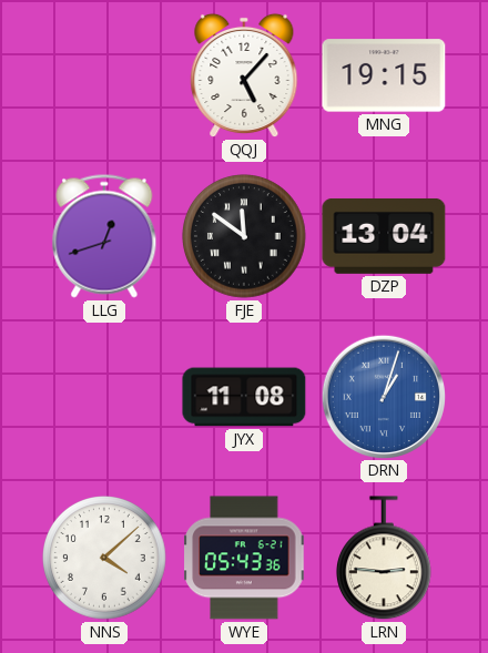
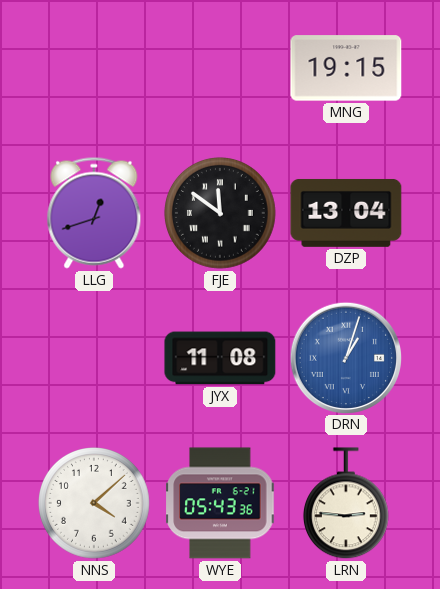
QQJ: 5:07 -> none (244, 75)
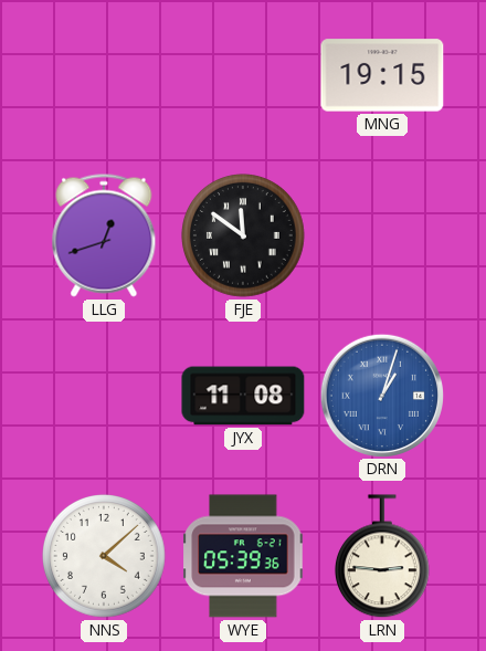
DZP: 13:04 -> none (346, 213)
WYE: 05:43 -> 05:39 (243, 556)
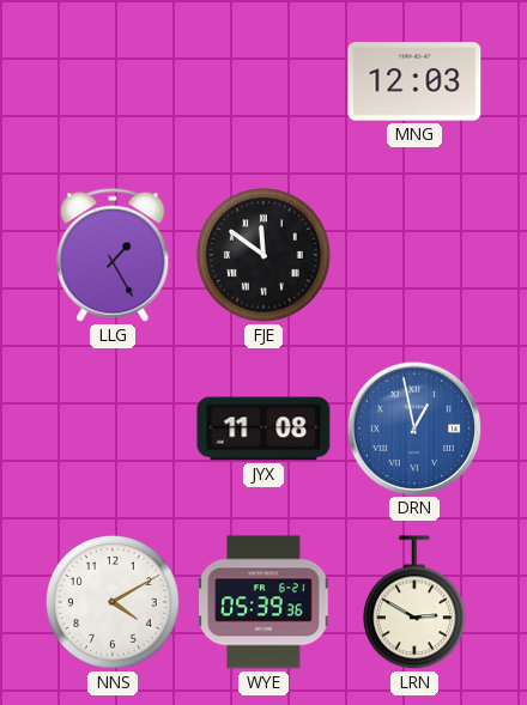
MNG: 19:15 -> 12:03 (414, 81)
LLG: 12:42 -> 1:25 (113, 255)
DRN: 1:03 -> 12:58 (413, 427)
NNS: 4:08 -> 4:10 (114, 603)
LRN: 2:46 -> 2:50 (414, 603)
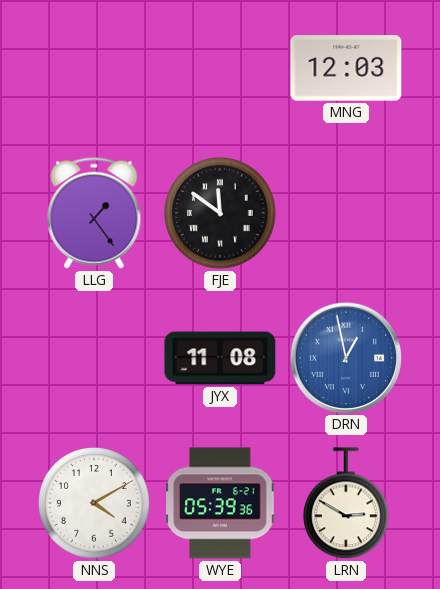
LLG: 1:25 -> 1:24 (94, 213)
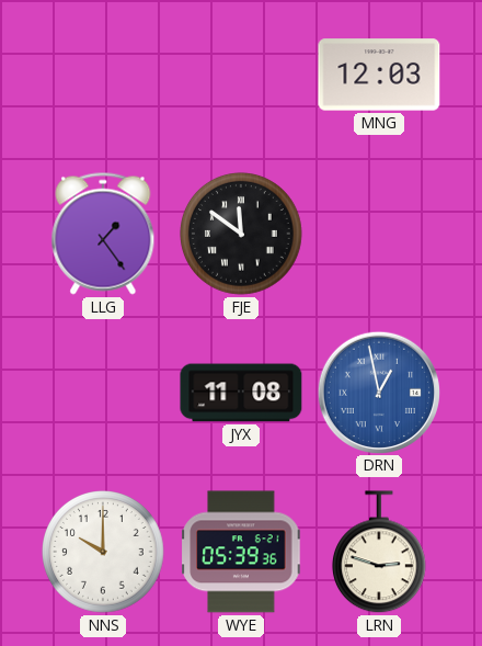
NNS: 4:10 -> 10:00 (104, 553)
LRN: 2:50 -> 2:48 (379, 553)
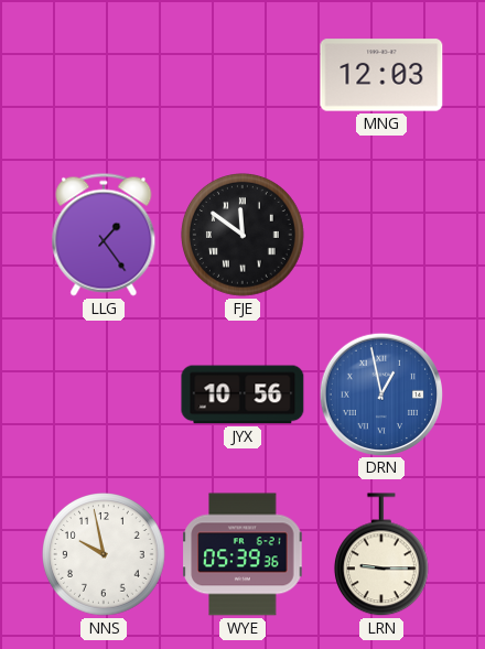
JYX: 11:08 -> 10:56 (242, 394)
NNS: 10:00 -> 9:58 (105, 555)
LRN: 2:48 -> 9:15 (381, 555)
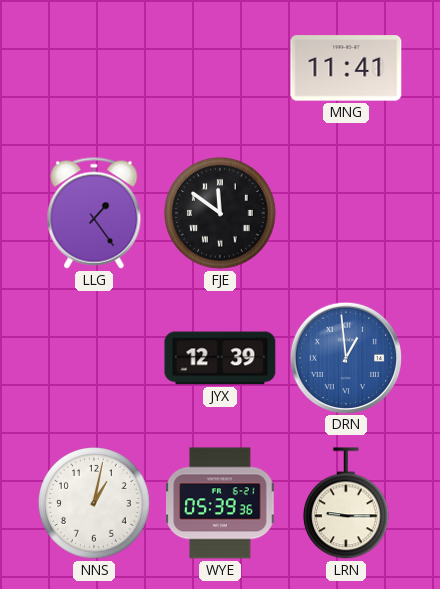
MNG: 12:03 -> 11:41 (346, 68)
JYX: 10:56 -> 12:39 (220, 358)
DRN: 12:58 -> 12:59 (345, 357)
NNS: 9:58 -> 1:02 (95, 504)
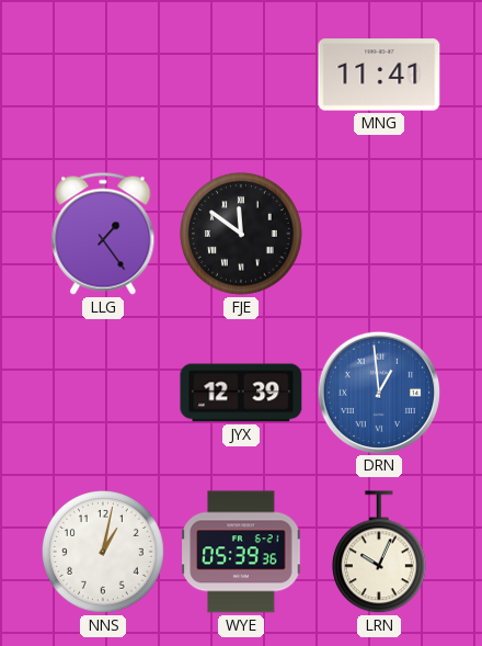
LRN: 9:15 -> 10:04 (379, 553)
